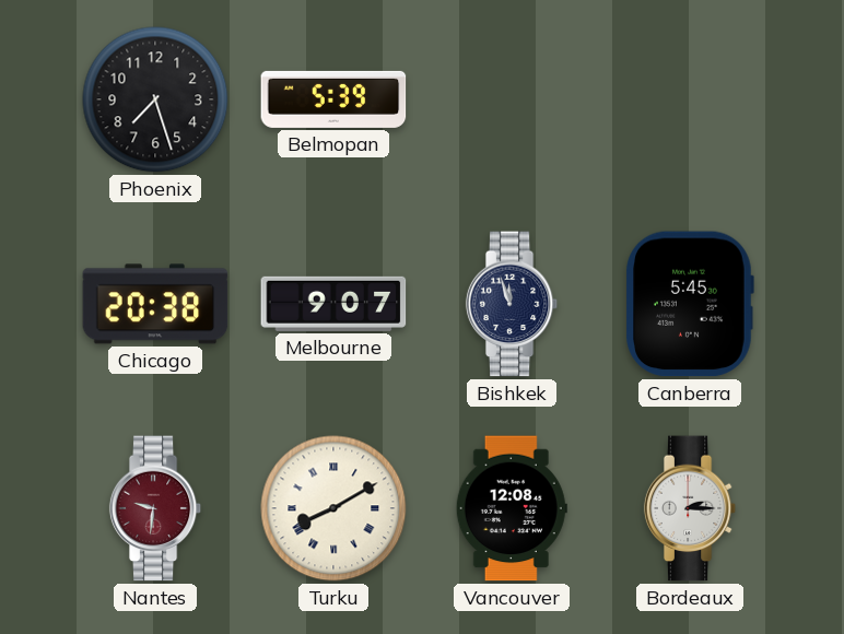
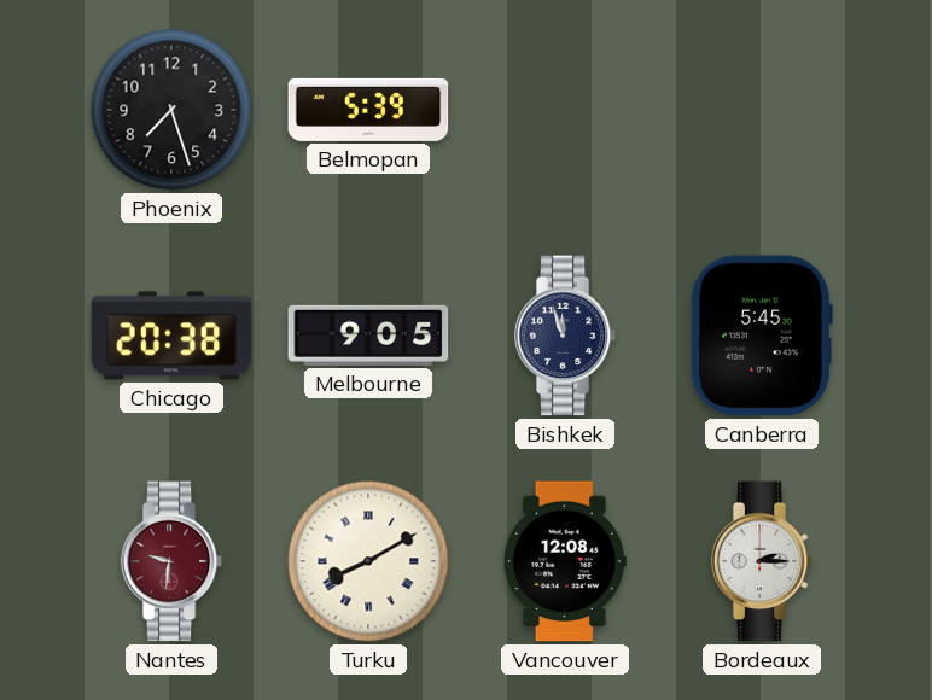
Melbourne: 9:07 -> 9:05 (368, 336)
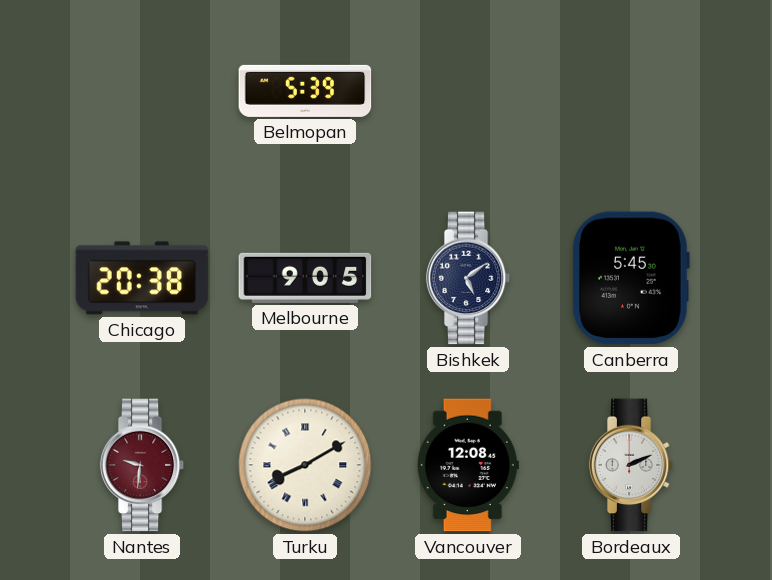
Phoenix: 7:27 -> none (171, 110)
Bishkek: 11:57 -> 5:09 (468, 278)
Bordeaux: 2:15 -> 2:11 (631, 465)
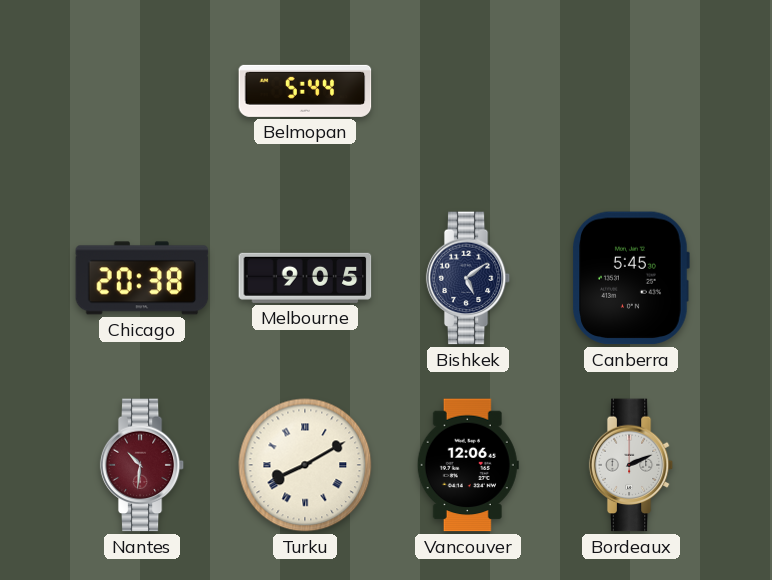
Belmopan: 5:39 -> 5:44 (305, 91)
Nantes: 9:31 -> 10:31 (142, 465)
Vancouver: 12:08 -> 12:06 (468, 465)
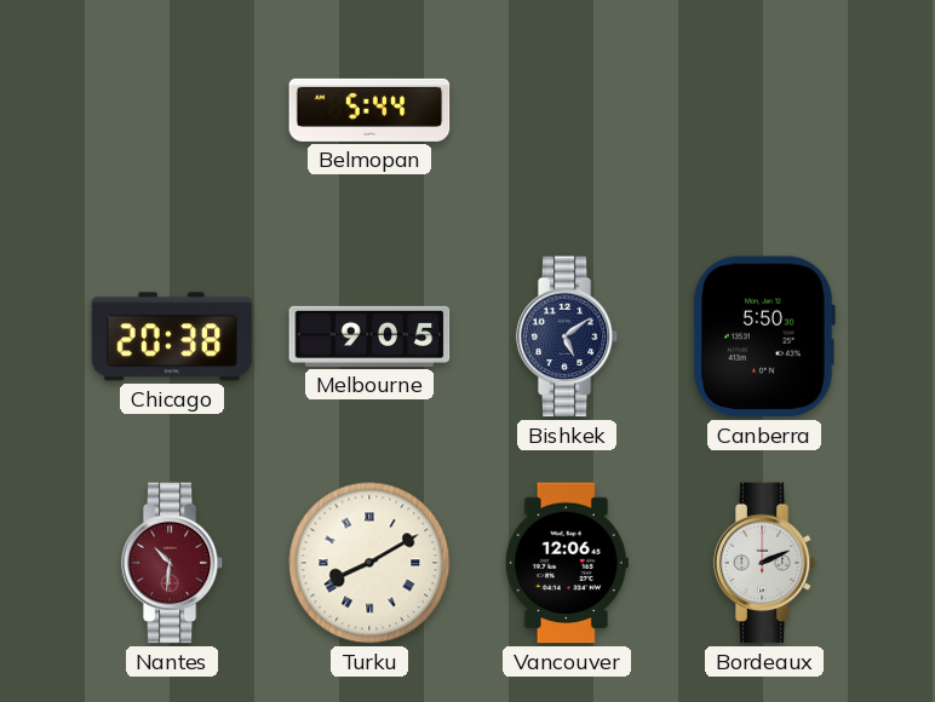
Canberra: 5:45 -> 5:50 (764, 336)
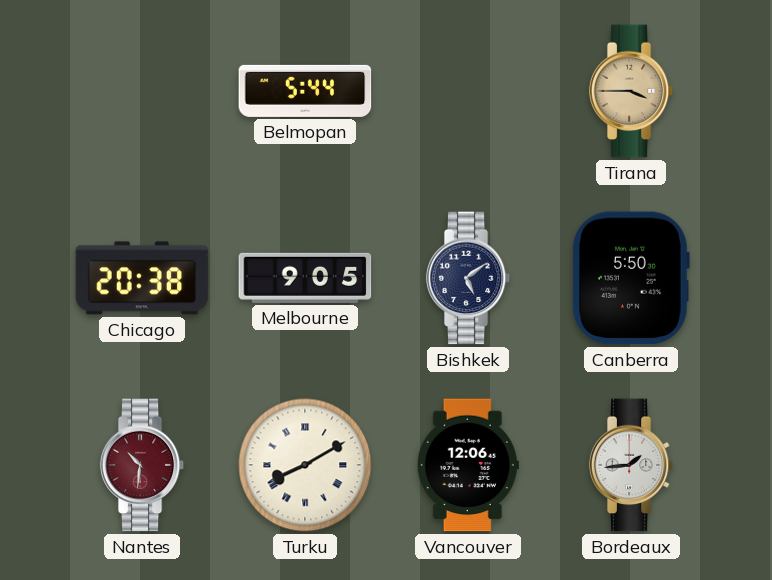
Tirana: none -> 3:45 (631, 91)
Bordeaux: 2:11 -> 1:44 (631, 465)
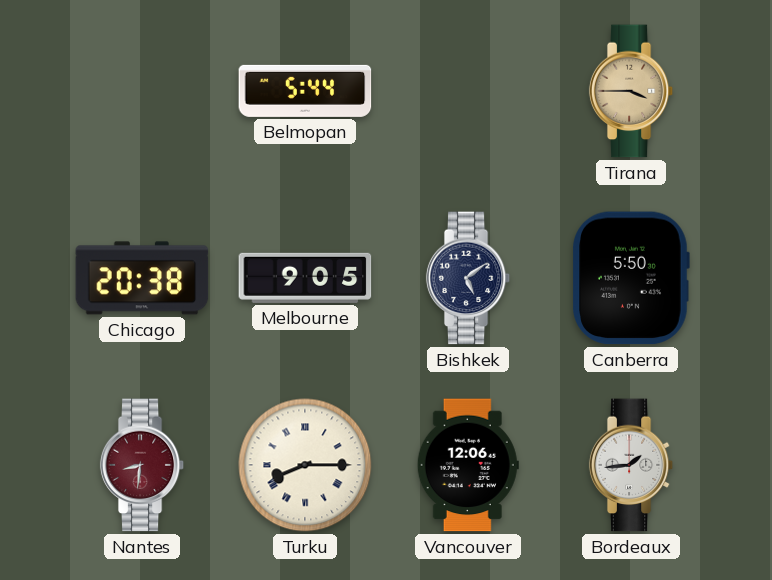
Nantes: 10:31 -> 8:31 (142, 465)
Turku: 8:10 -> 8:15 (305, 465)
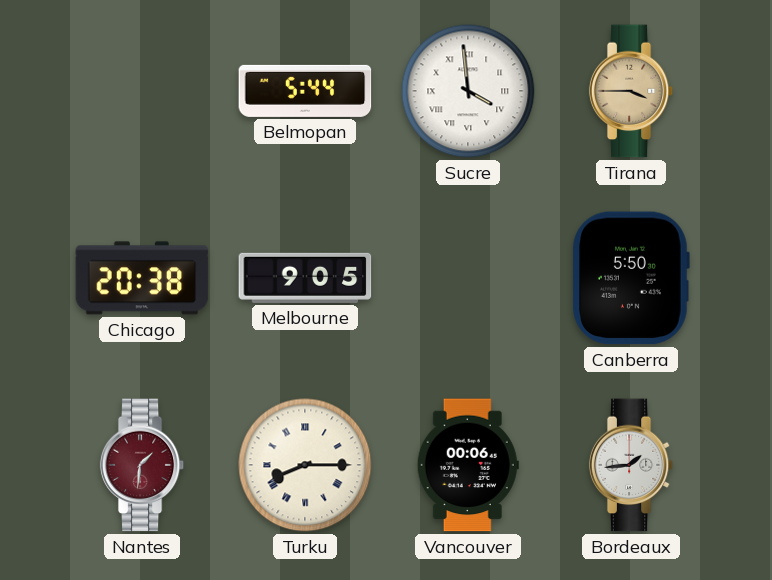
Sucre: none -> 3:59 (468, 91)
Bishkek: 5:09 -> none (468, 278)
Nantes: 8:31 -> 1:31 (142, 465)
Vancouver: 12:06 -> 00:06 (468, 465)
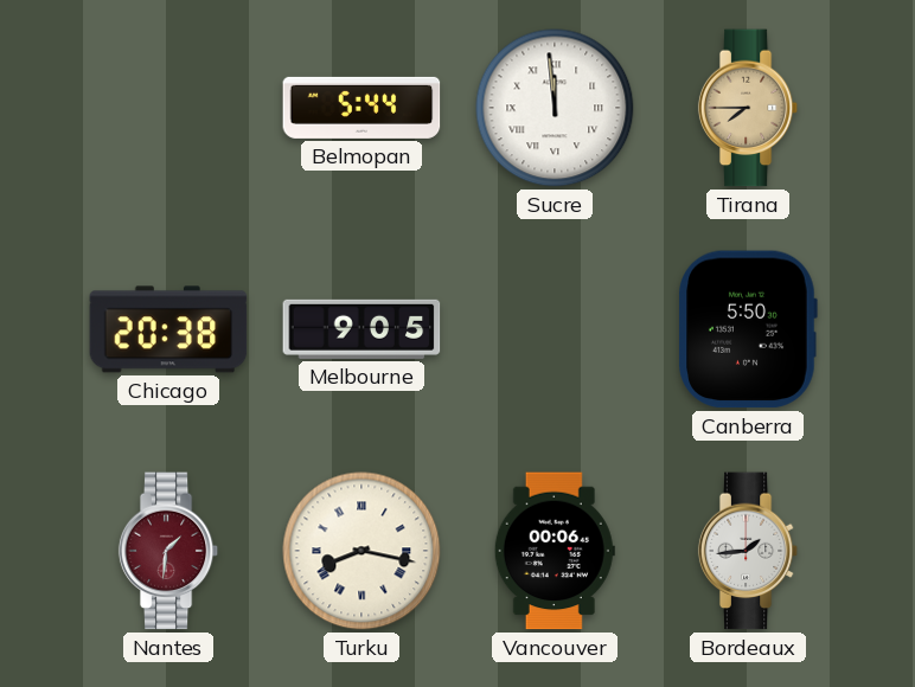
Sucre: 3:59 -> 11:59 (555, 108)
Tirana: 3:45 -> 7:45 (748, 108)
Turku: 8:15 -> 8:17 (361, 551)
